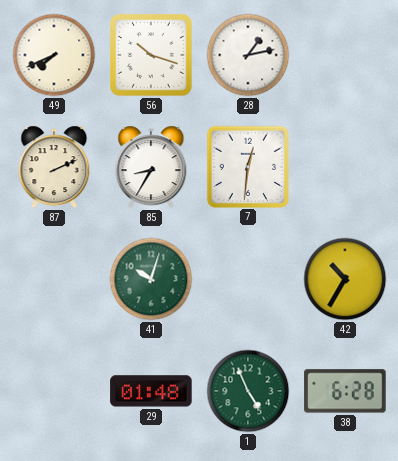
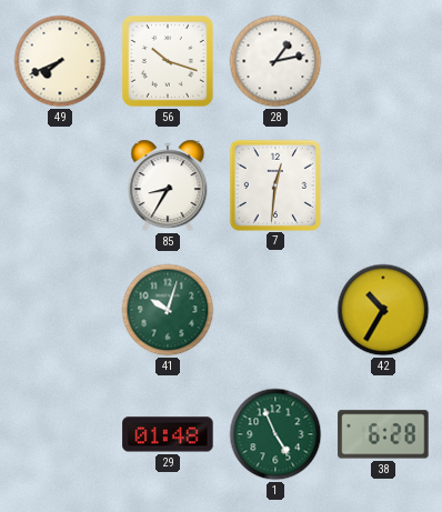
87: 2:11 -> none (54, 167)
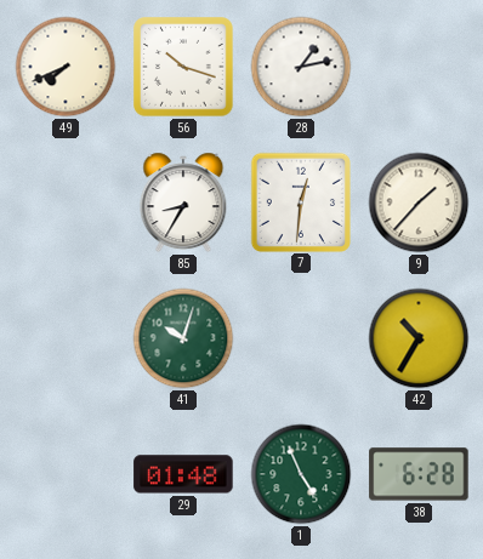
9: none -> 1:37 (419, 203)
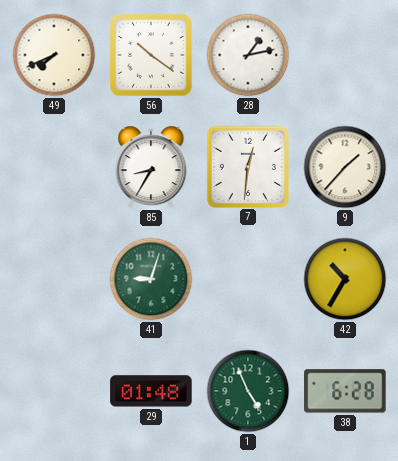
56: 10:18 -> 10:21 (152, 56)
41: 10:03 -> 9:03 (151, 279)
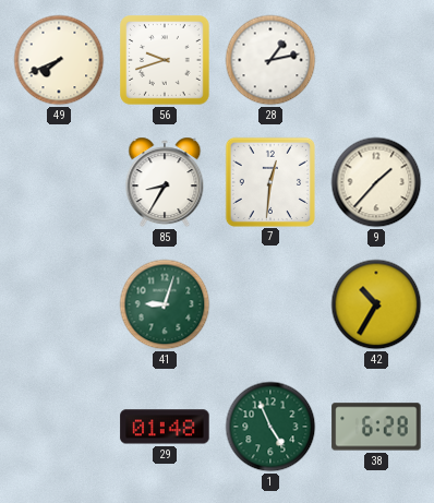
56: 10:21 -> 9:42 (166, 61)
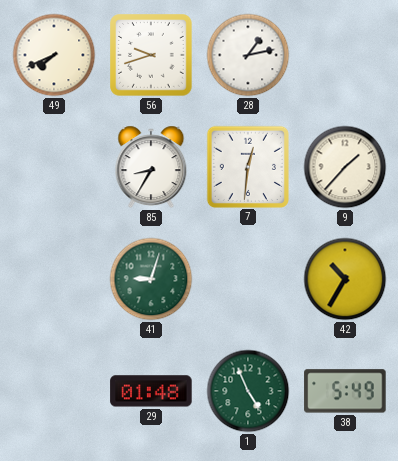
38: 6:28 -> 5:49 (345, 391)
